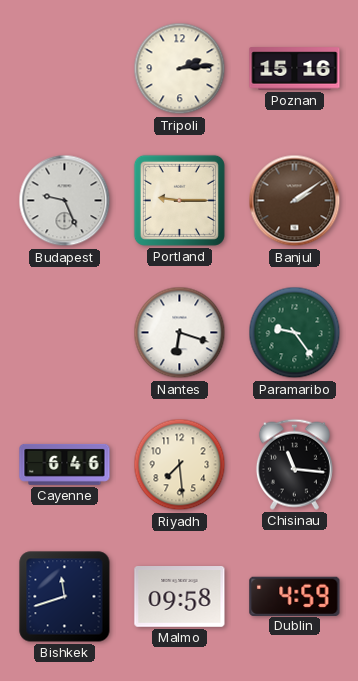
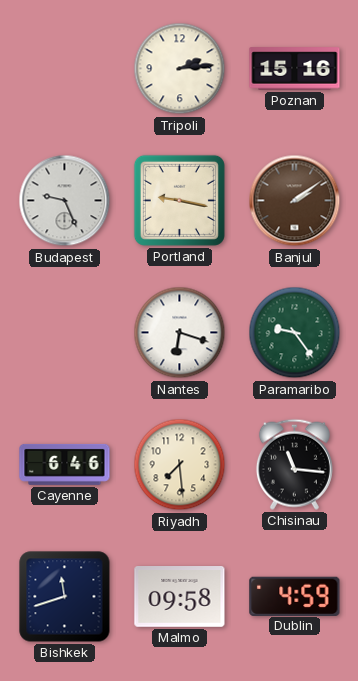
Portland: 9:15 -> 9:17 (179, 200)
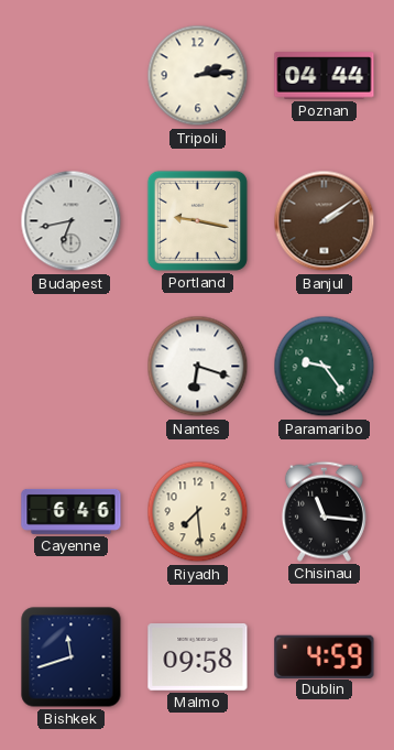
Poznan: 15:16 -> 04:44 (325, 76)
Budapest: 9:26 -> 6:43 (72, 221)
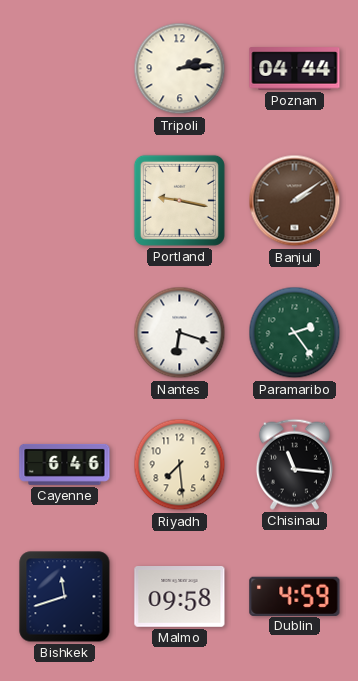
Budapest: 6:43 -> none (72, 221)
Paramaribo: 9:24 -> 2:24 (295, 333)
